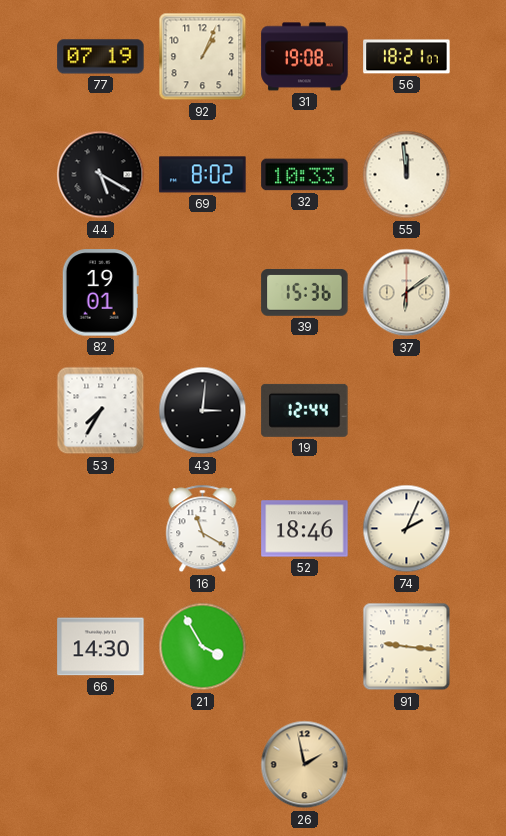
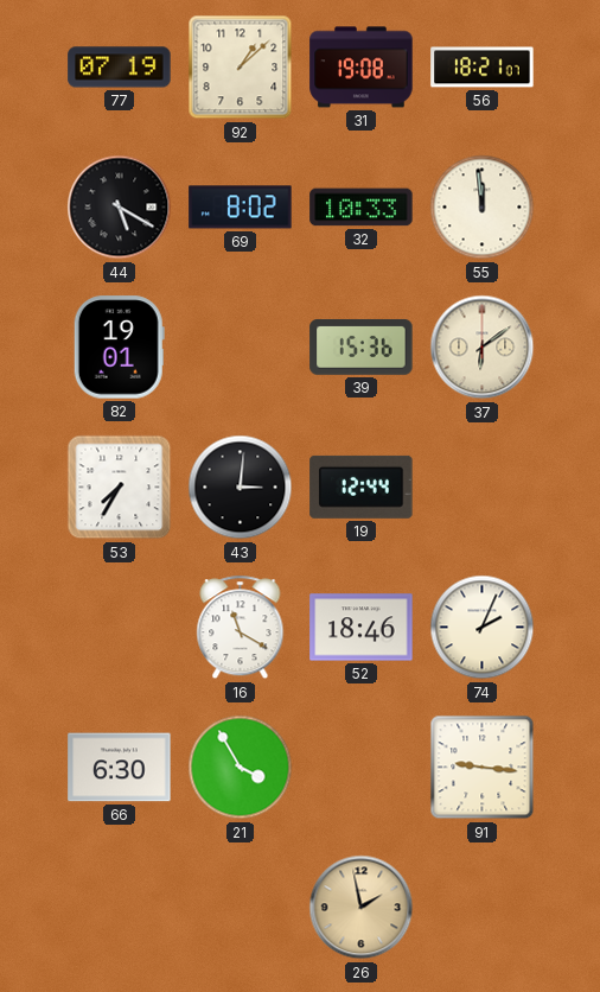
92: 1:04 -> 1:08 (241, 68)
66: 14:30 -> 6:30 (120, 768)
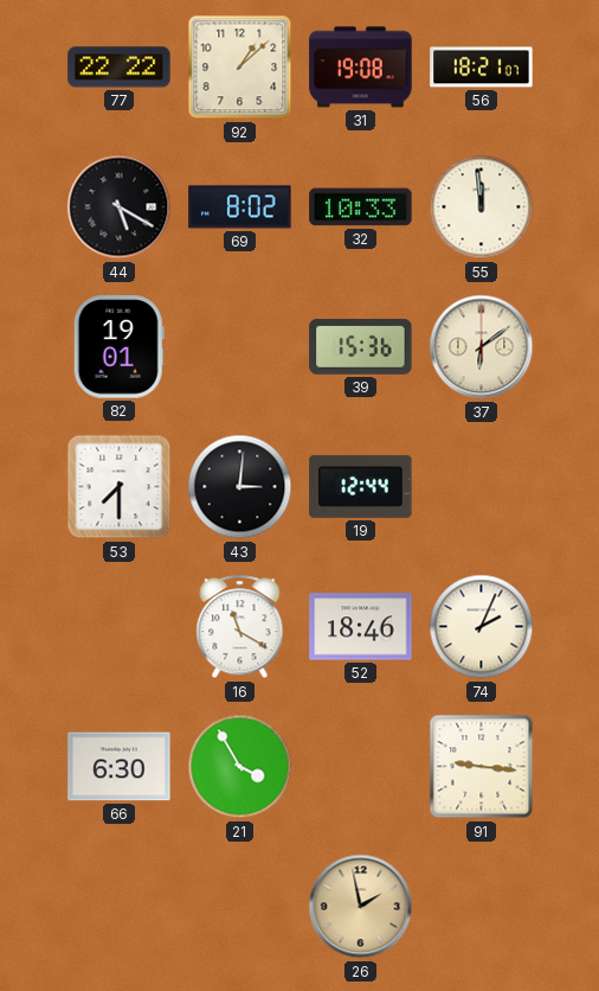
77: 07:19 -> 22:22 (120, 68)
53: 7:35 -> 7:30 (120, 487)
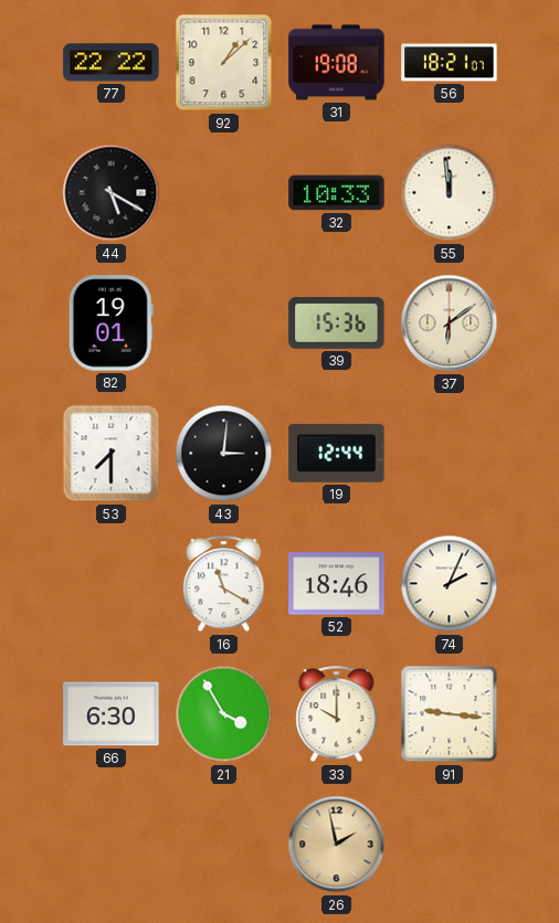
69: 8:02 -> none (240, 207)
33: none -> 10:00 (337, 714)
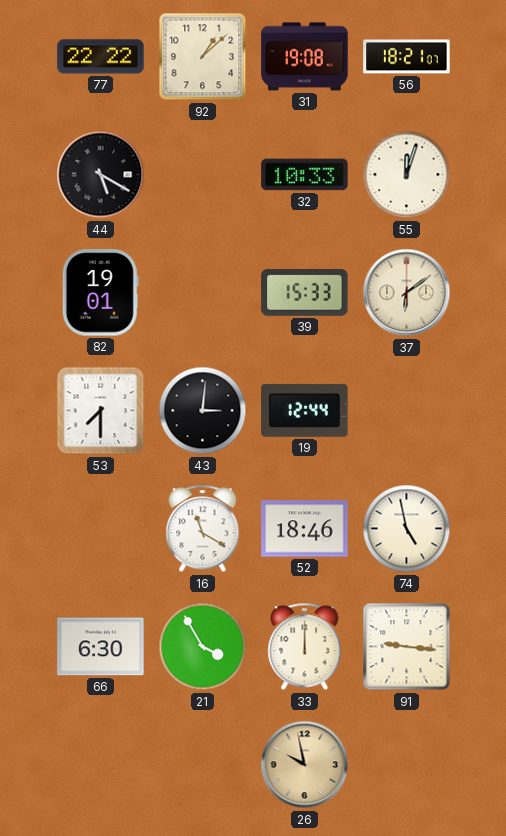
55: 11:59 -> 12:03 (407, 175)
39: 15:36 -> 15:33 (305, 292)
74: 2:04 -> 4:58 (407, 529)
33: 10:00 -> 12:00 (305, 647)
26: 1:58 -> 9:58 (305, 765)
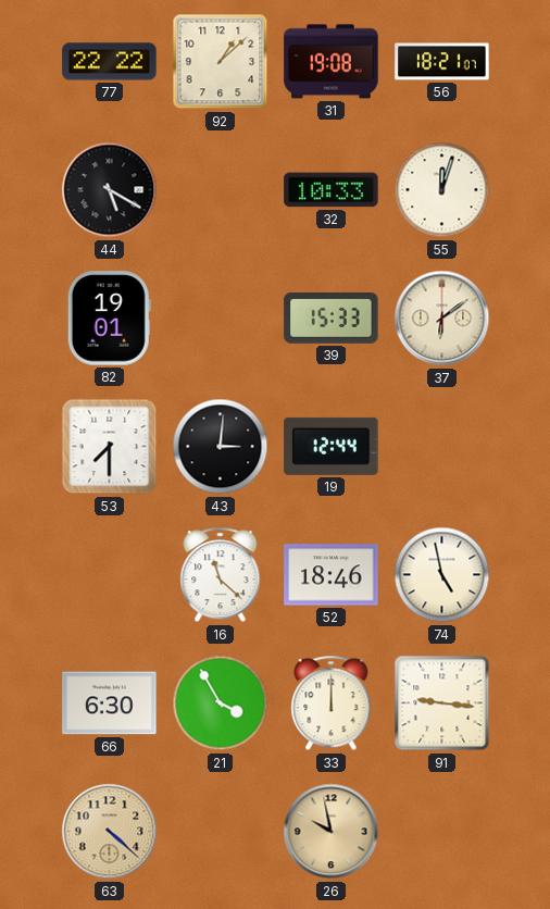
16: 11:20 -> 11:22 (221, 575)
63: none -> 4:22 (110, 832)
